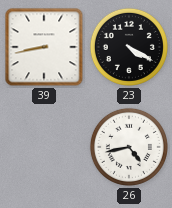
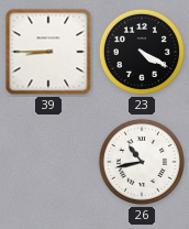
39: 8:43 -> 8:45 (48, 52)
26: 4:43 -> 10:43 (142, 162)
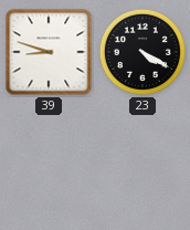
39: 8:45 -> 8:48 (49, 52)
26: 10:43 -> none (142, 162)
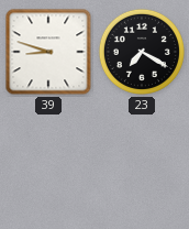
23: 4:20 -> 7:20 (142, 52)
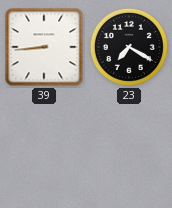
39: 8:48 -> 8:44 (44, 47)
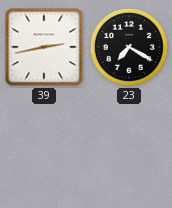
39: 8:44 -> 2:43 (44, 47)
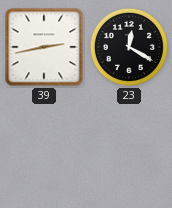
23: 7:20 -> 12:20 (129, 47)
